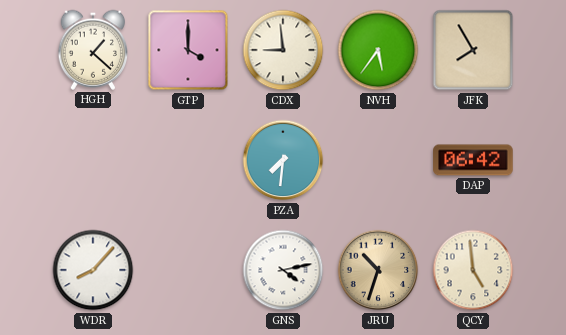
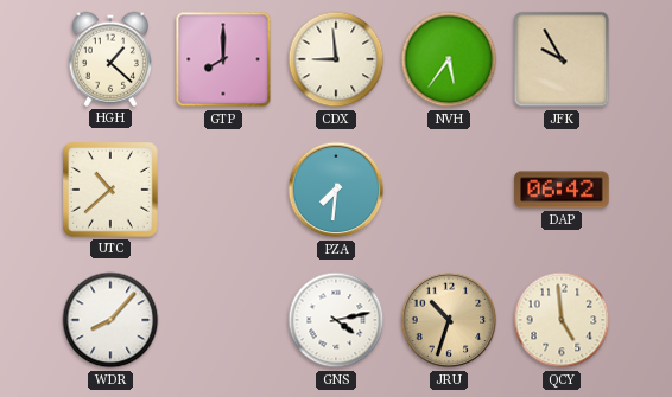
GTP: 4:00 -> 8:00 (223, 59)
JFK: 7:55 -> 9:55 (562, 59)
UTC: none -> 10:38 (110, 191)
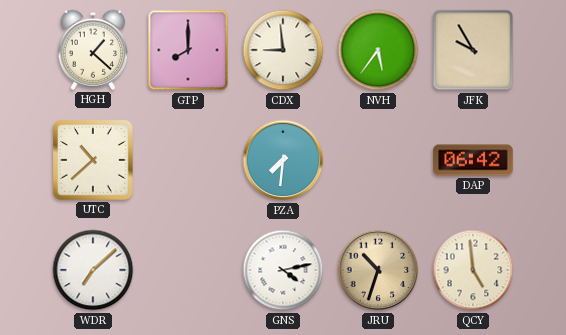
WDR: 8:07 -> 7:08 (93, 270)
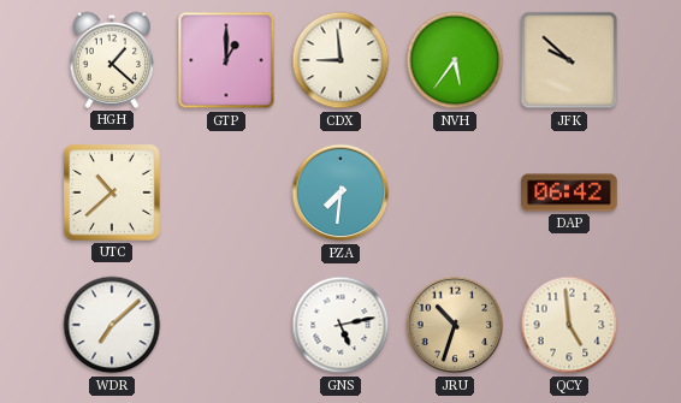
GTP: 8:00 -> 1:00 (226, 60)
JFK: 9:55 -> 9:52 (569, 60)
GNS: 4:13 -> 5:13 (340, 325)
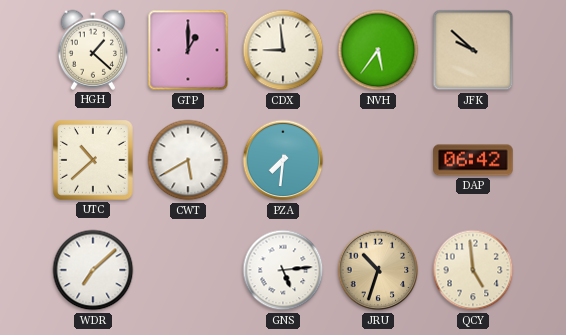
CWT: none -> 5:40 (188, 160)
GNS: 5:13 -> 5:14 (283, 270)
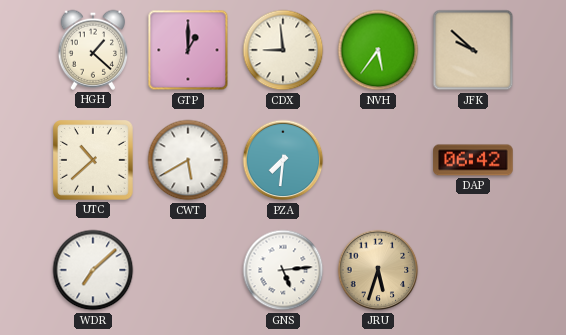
JRU: 10:33 -> 5:33 (378, 270)
QCY: 4:59 -> none (473, 270)
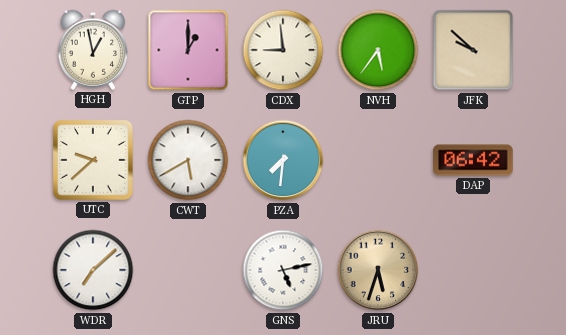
HGH: 1:22 -> 12:58 (93, 50)
UTC: 10:38 -> 9:38 (93, 161)
GNS: 5:14 -> 5:13 (283, 270)
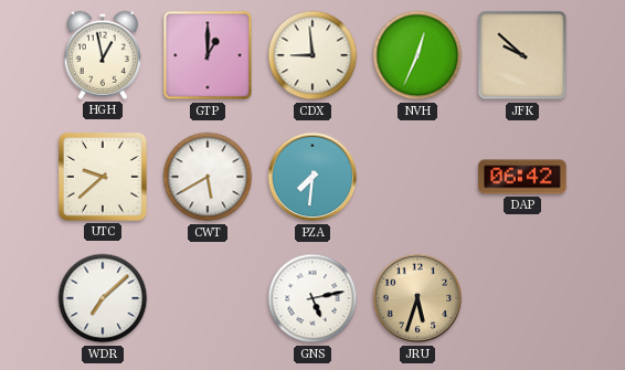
NVH: 5:36 -> 12:34 (417, 55)
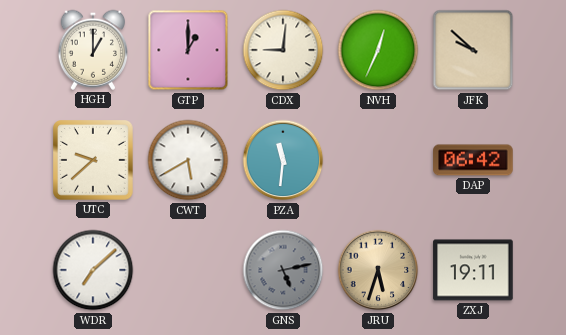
HGH: 12:58 -> 1:00 (93, 50)
CDX: 8:59 -> 9:01 (283, 50)
PZA: 7:31 -> 11:31 (283, 160)
GNS dial: white -> grey (283, 270)
ZXJ: none -> 19:11 (473, 270)
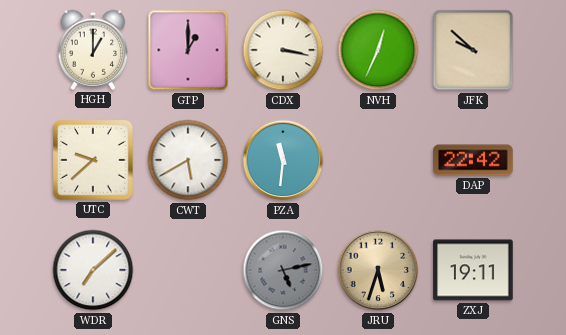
CDX: 9:01 -> 3:17 (283, 50)
DAP: 06:42 -> 22:42 (473, 160)
